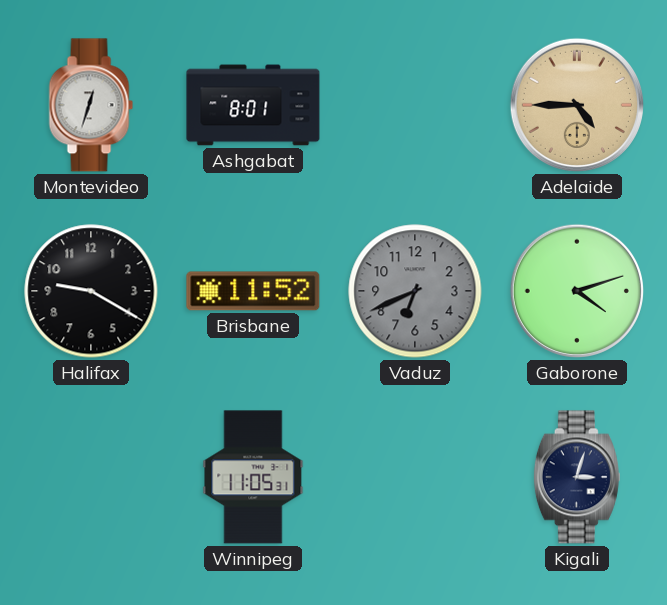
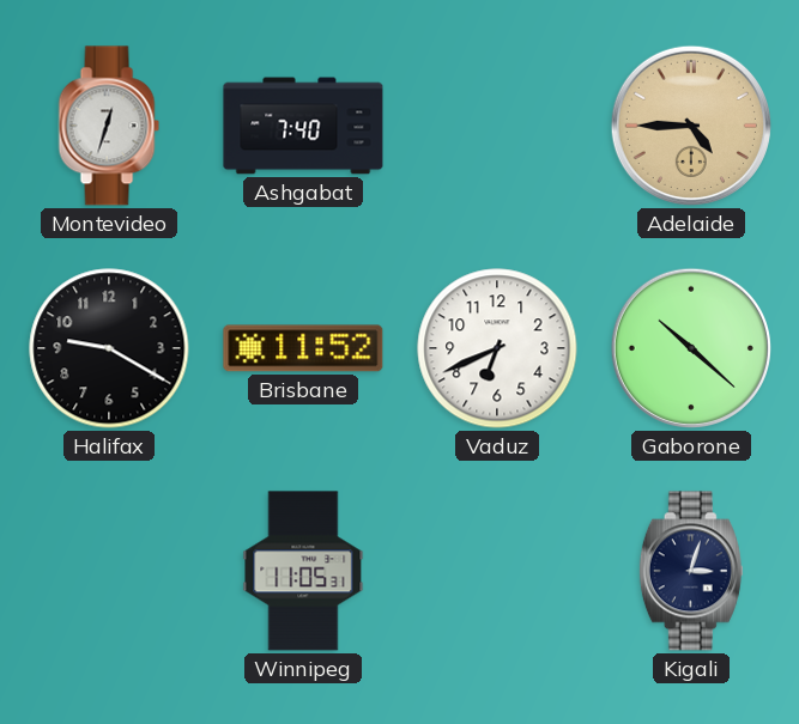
Ashgabat: 8:01 -> 7:40 (303, 126)
Vaduz dial: grey -> white (497, 348)
Gaborone: 4:12 -> 10:22 (691, 348)
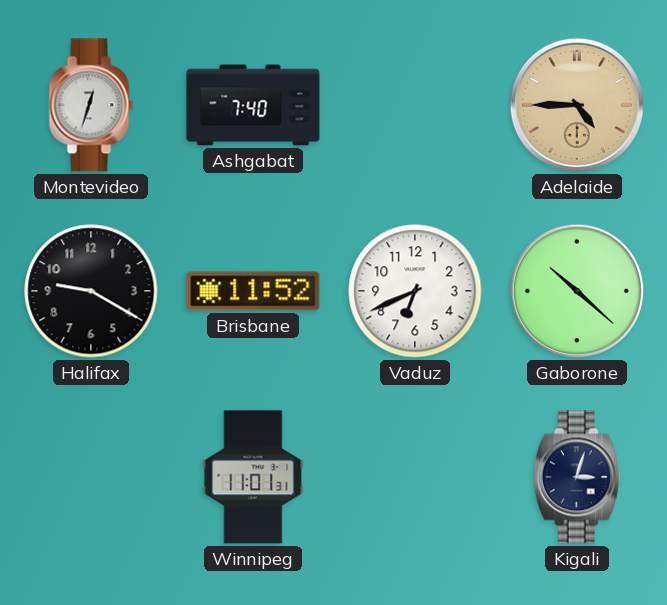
Winnipeg: 11:05 -> 11:01 (253, 477)
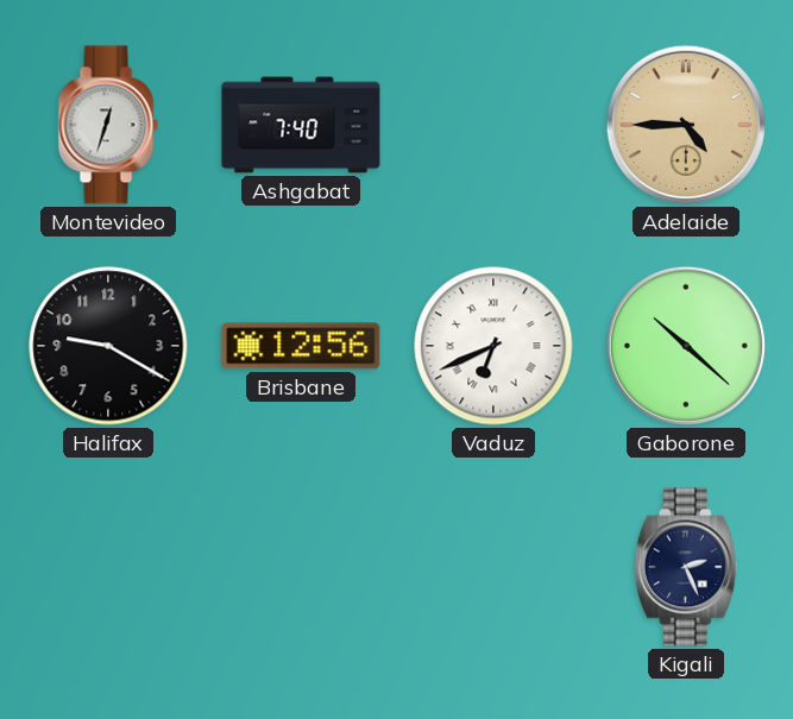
Brisbane: 11:52 -> 12:56 (301, 346)
Vaduz numerals: Arabic -> Roman (493, 346)
Winnipeg: 11:01 -> none (253, 477)
Kigali: 3:03 -> 2:26 (686, 567)
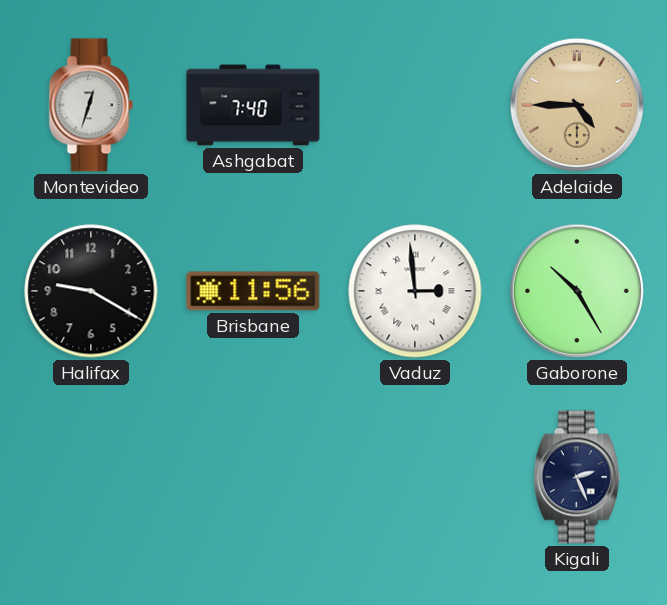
Brisbane: 12:56 -> 11:56 (253, 291)
Vaduz: 6:41 -> 2:59 (415, 291)
Gaborone: 10:22 -> 10:25 (577, 291)
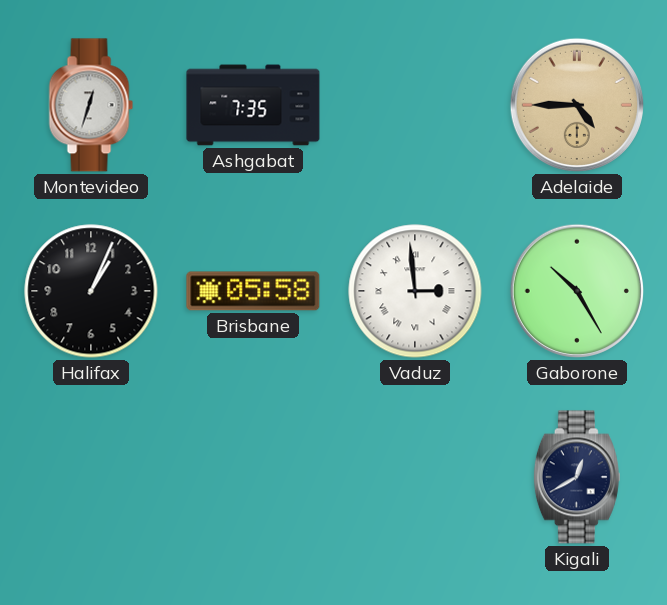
Ashgabat: 7:40 -> 7:35 (253, 105)
Halifax: 9:20 -> 1:04 (91, 291)
Brisbane: 11:56 -> 05:58 (253, 291)
Kigali: 2:26 -> 12:40 (577, 477)
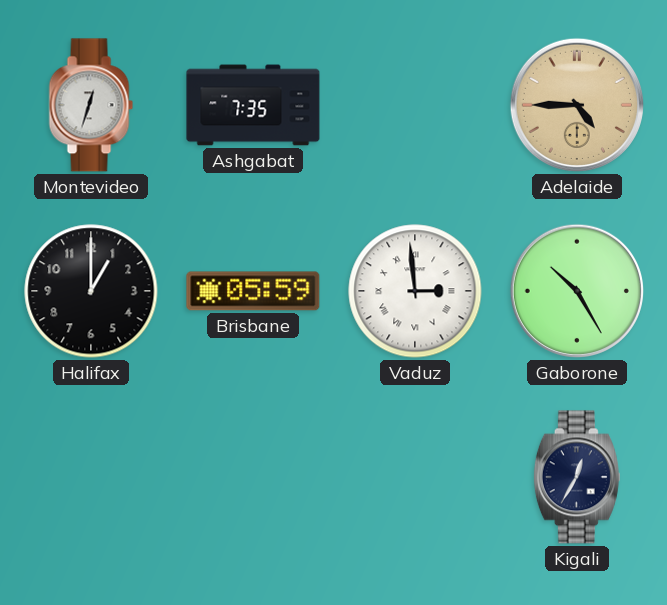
Halifax: 1:04 -> 1:00 (91, 291)
Brisbane: 05:58 -> 05:59 (253, 291)
Kigali: 12:40 -> 12:35 (577, 477)
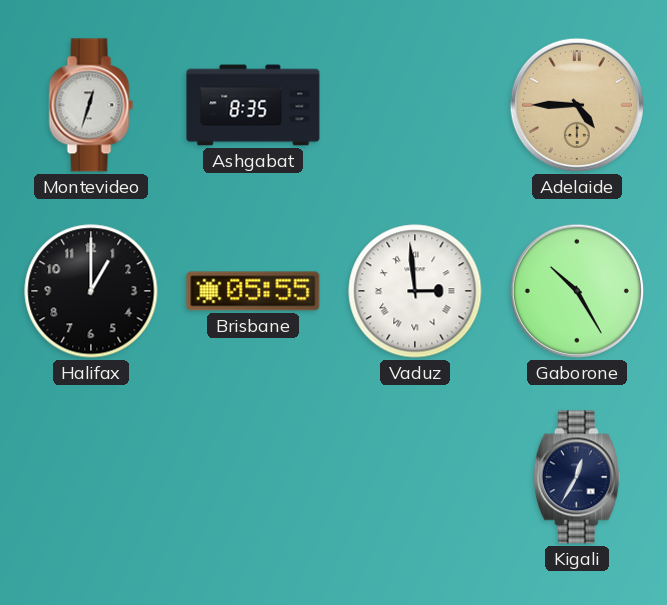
Ashgabat: 7:35 -> 8:35 (253, 105)
Brisbane: 05:59 -> 05:55 (253, 291)
